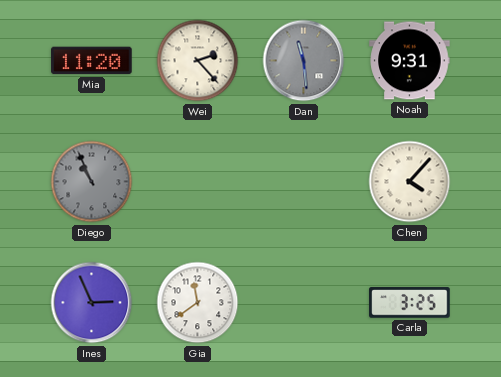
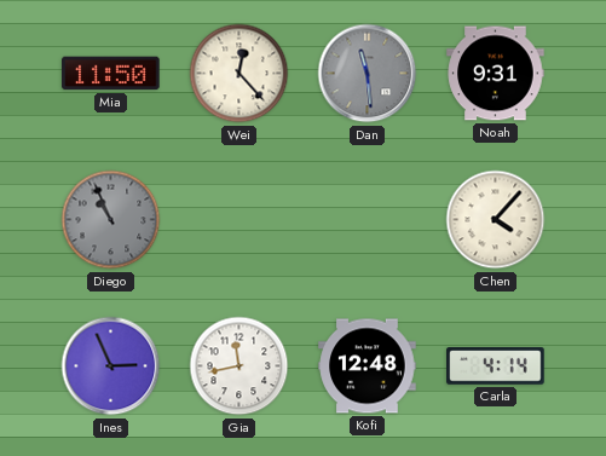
Mia: 11:20 -> 11:50 (111, 74)
Wei: 2:23 -> 12:23 (239, 74)
Gia: 11:39 -> 11:43 (239, 366)
Kofi: none -> 12:48 (368, 366)
Carla: 3:25 -> 4:14 (496, 366)
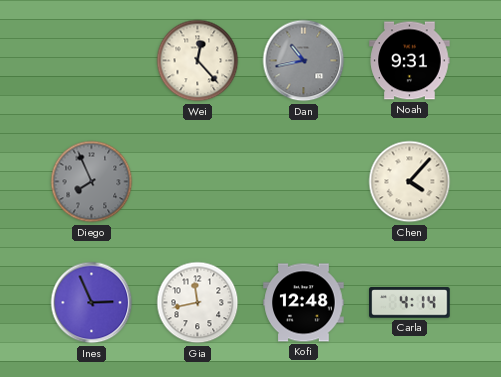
Mia: 11:50 -> none (111, 74)
Dan: 11:29 -> 10:43 (304, 61)
Diego: 10:56 -> 7:56 (92, 182)
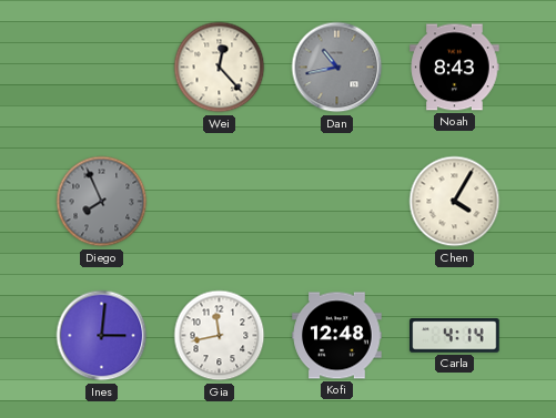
Noah: 9:31 -> 8:43 (455, 68)
Chen: 4:07 -> 4:05 (455, 202)
Ines: 2:56 -> 3:01 (102, 336)
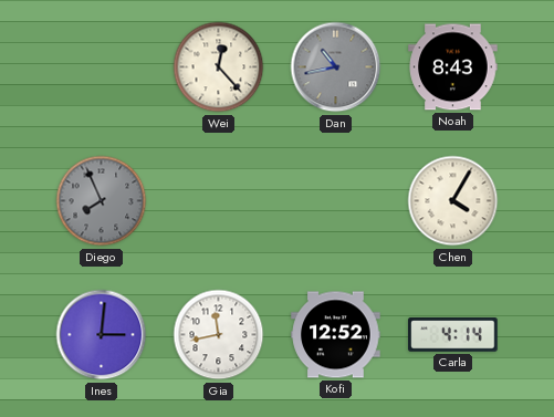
Kofi: 12:48 -> 12:52 (336, 335)
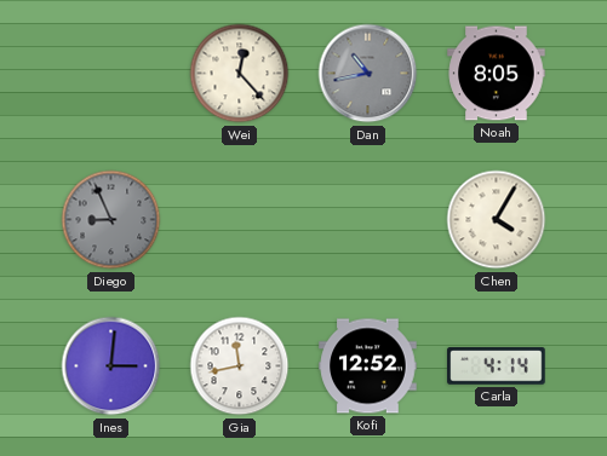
Noah: 8:43 -> 8:05 (497, 74)
Diego: 7:56 -> 8:56 (111, 220)
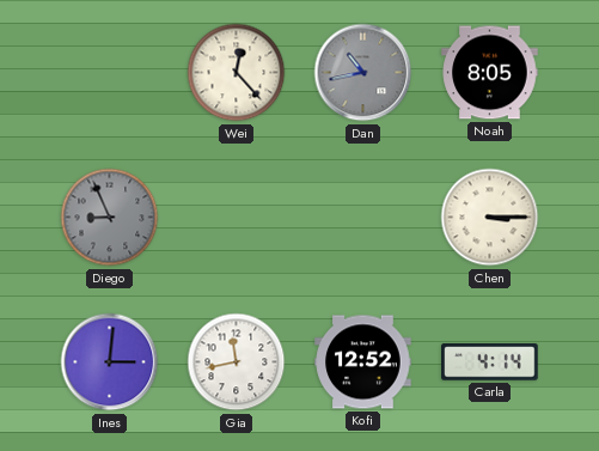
Chen: 4:05 -> 3:15 (490, 218)
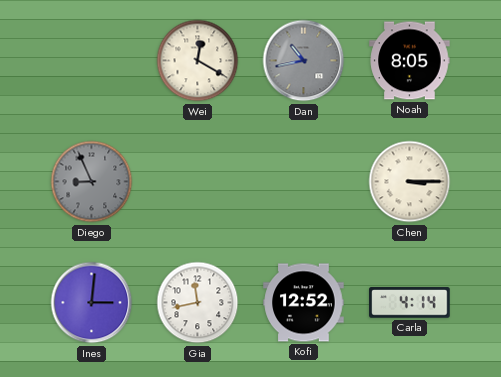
Wei: 12:23 -> 12:20 (198, 61)
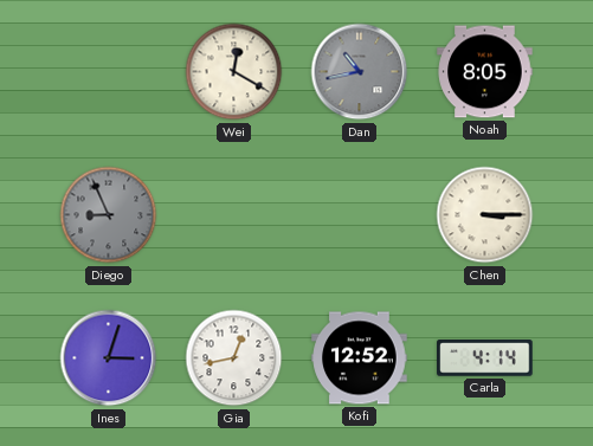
Ines: 3:01 -> 3:03 (109, 358)
Gia: 11:43 -> 12:43 (234, 358)
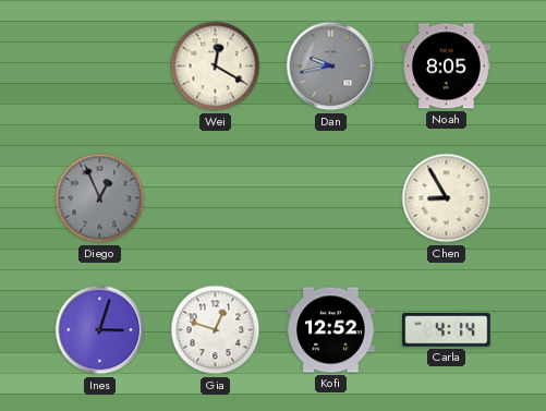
Dan: 10:43 -> 9:43 (331, 67)
Diego: 8:56 -> 12:56 (100, 198)
Chen: 3:15 -> 8:55 (447, 198)
Gia: 12:43 -> 12:48 (216, 330)
